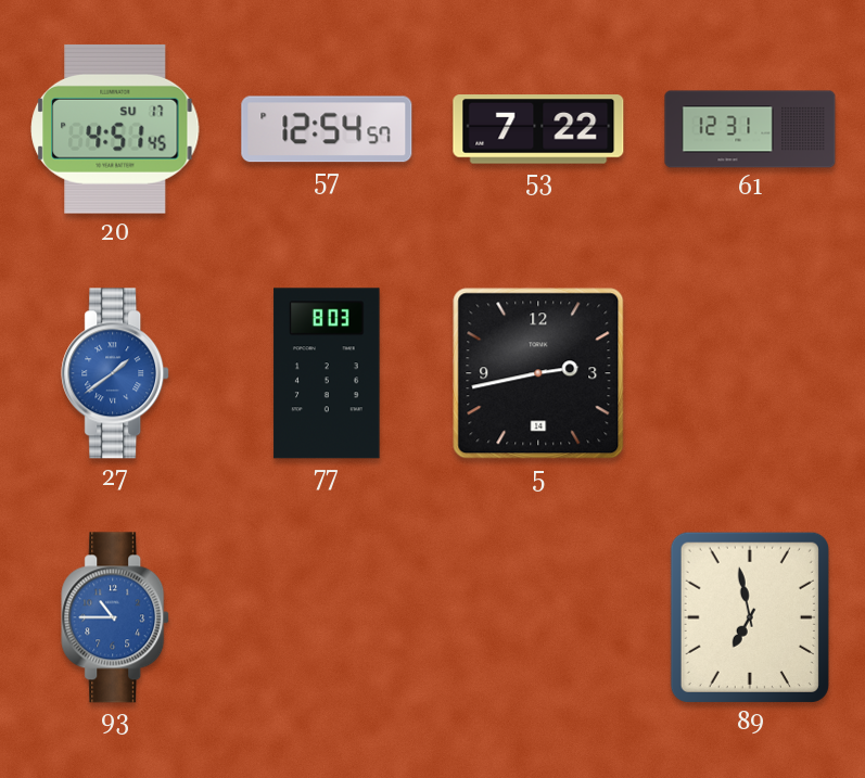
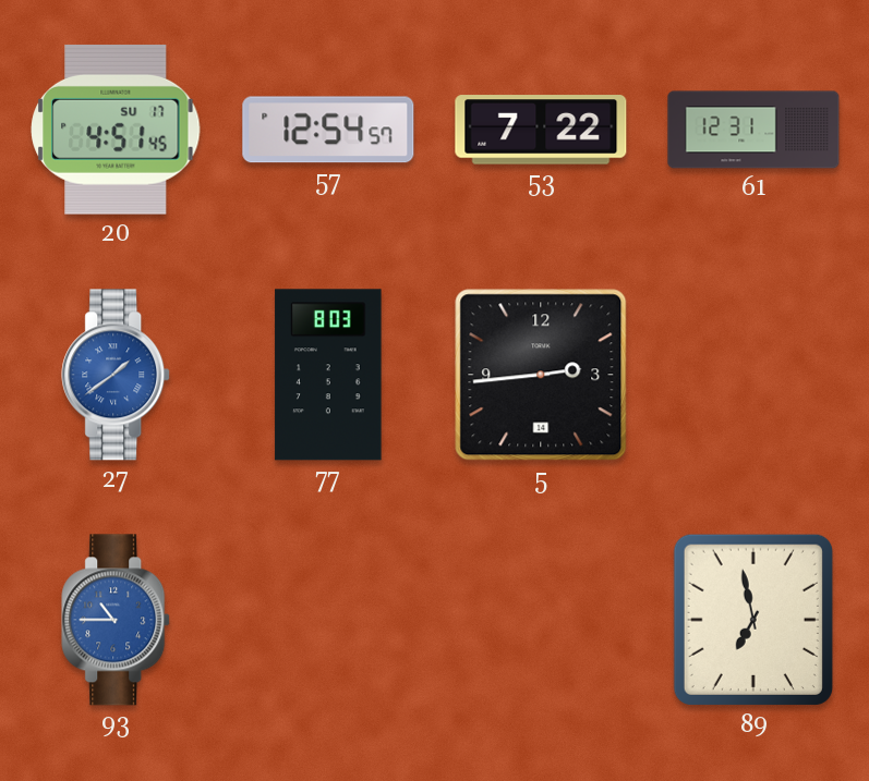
5: 2:43 -> 2:44 (541, 375)
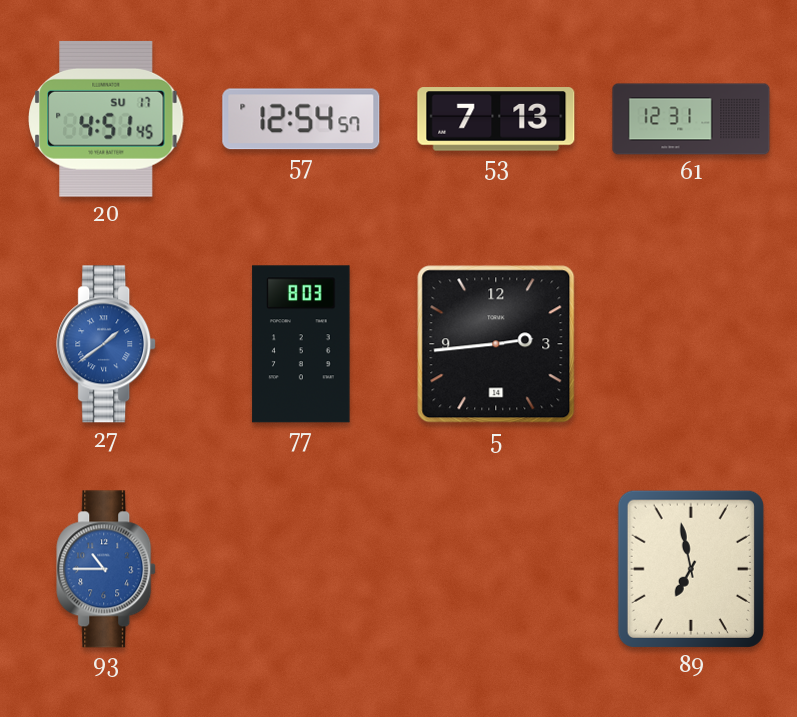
53: 7:22 -> 7:13 (496, 119)
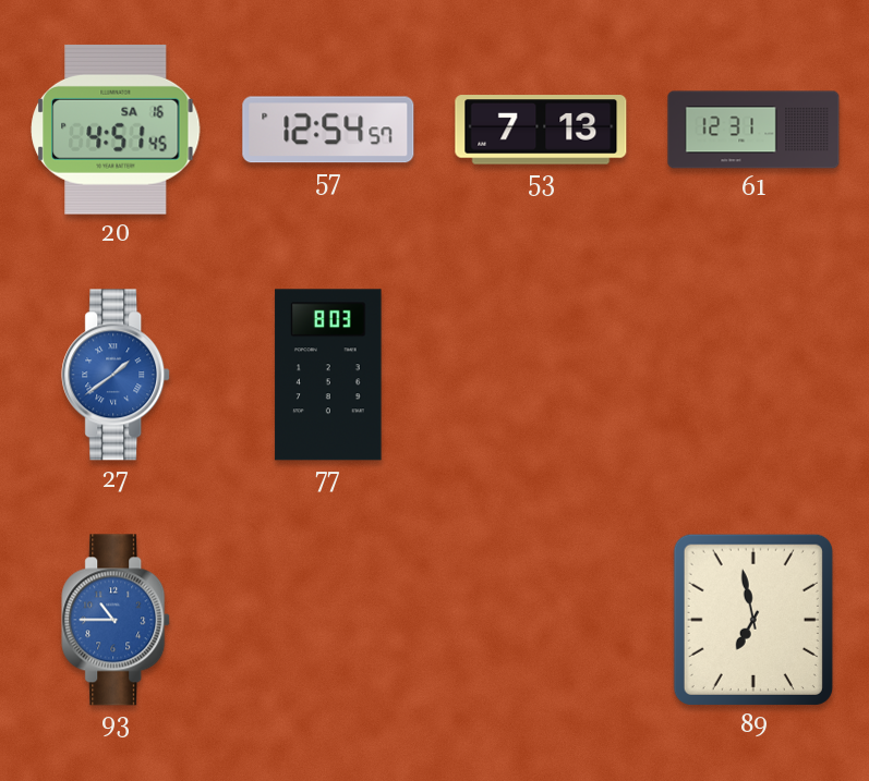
20 date: SU 17 -> SA 16 (116, 130)
5: 2:44 -> none (496, 344)
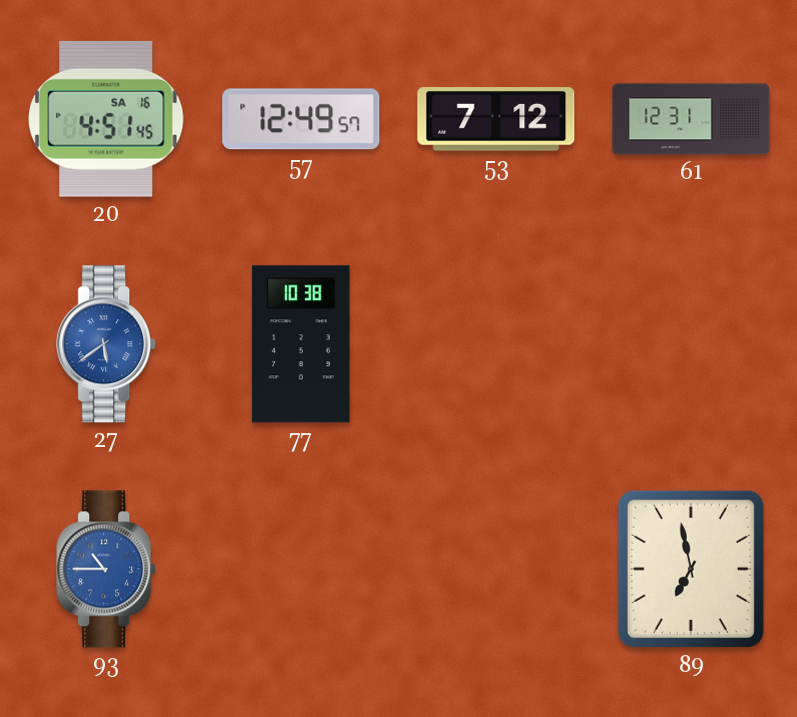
57: 12:54 -> 12:49 (301, 119)
53: 7:13 -> 7:12 (496, 119)
27: 1:39 -> 5:39 (107, 344)
77: 8:03 -> 10:38 (301, 344)
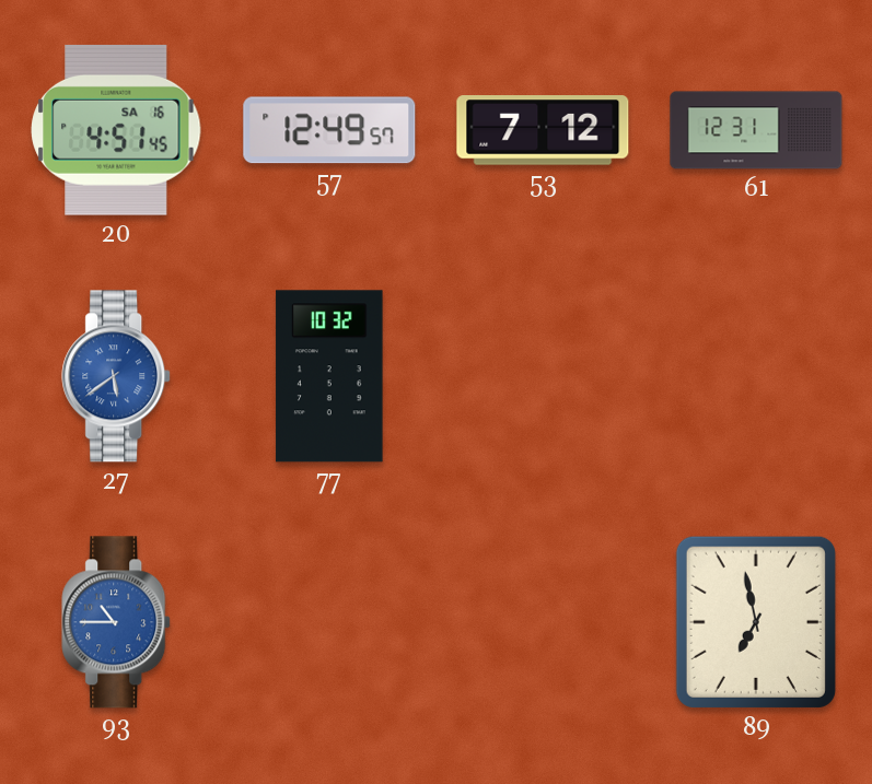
77: 10:38 -> 10:32 (329, 376)
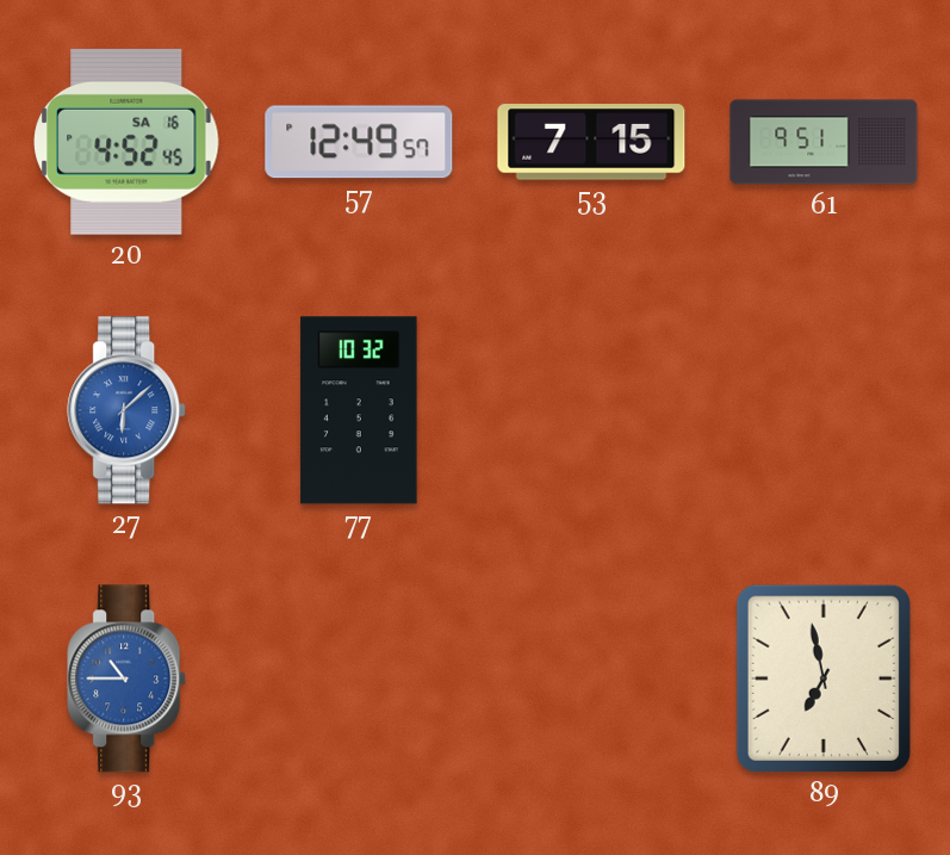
20: 4:51 -> 4:52 (126, 142)
53: 7:12 -> 7:15 (591, 142)
61: 12:31 -> 9:51 (824, 142)
27: 5:39 -> 6:08 (128, 410)
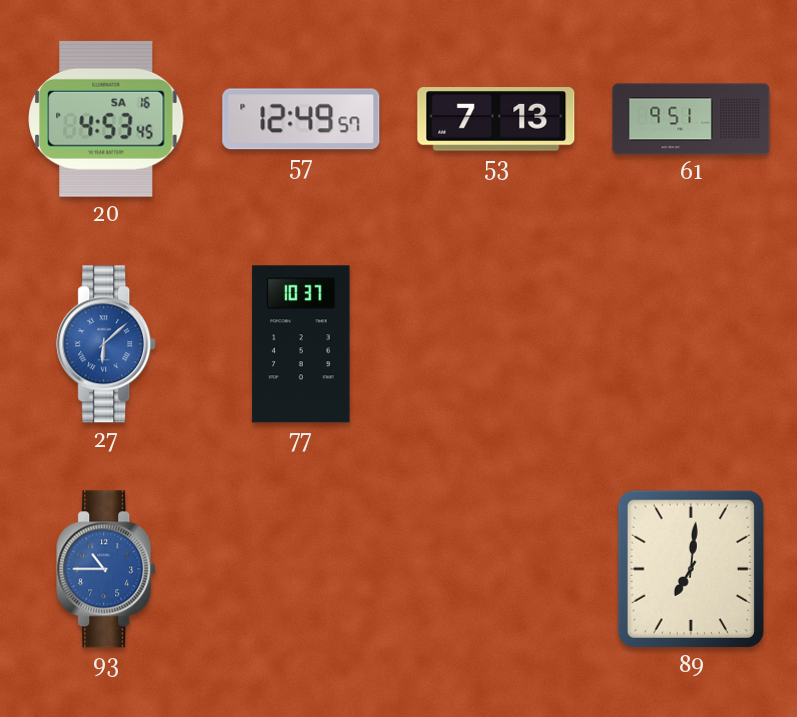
20: 4:52 -> 4:53 (106, 119)
53: 7:15 -> 7:13 (496, 119)
77: 10:32 -> 10:37 (301, 344)
89: 6:58 -> 7:01 (691, 569)
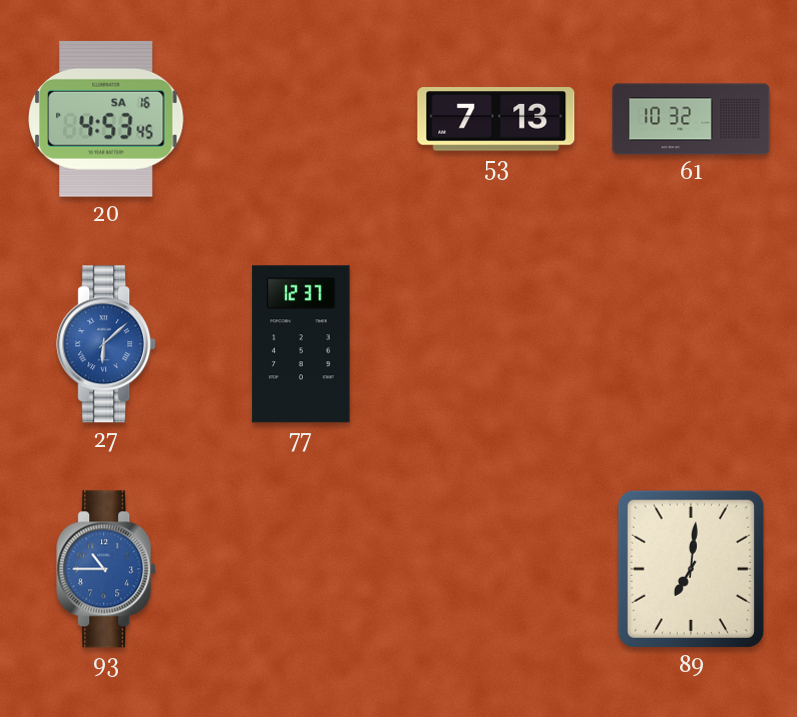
57: 12:49 -> none (301, 119)
61: 9:51 -> 10:32 (691, 119)
77: 10:37 -> 12:37 (301, 344)
